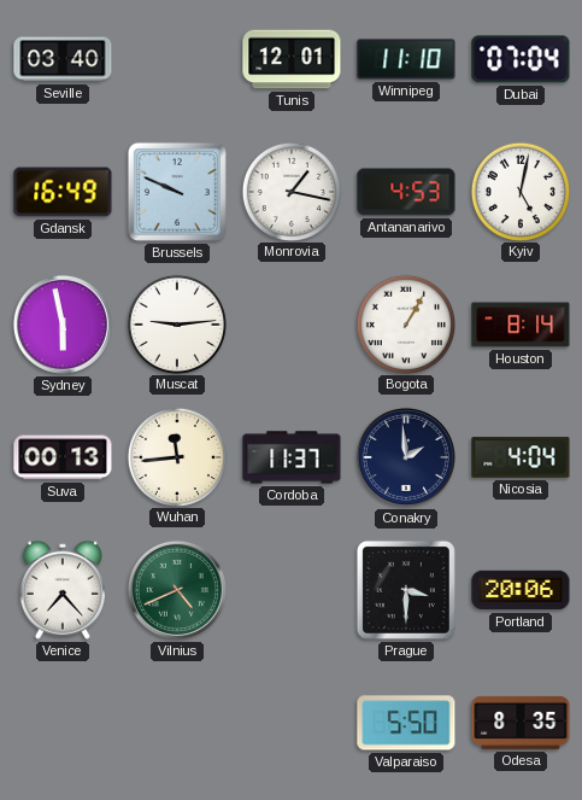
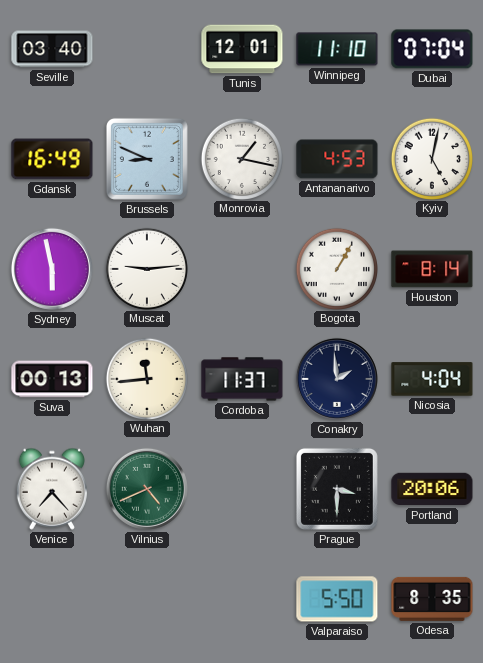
Brussels: 9:49 -> 8:49 (147, 159)
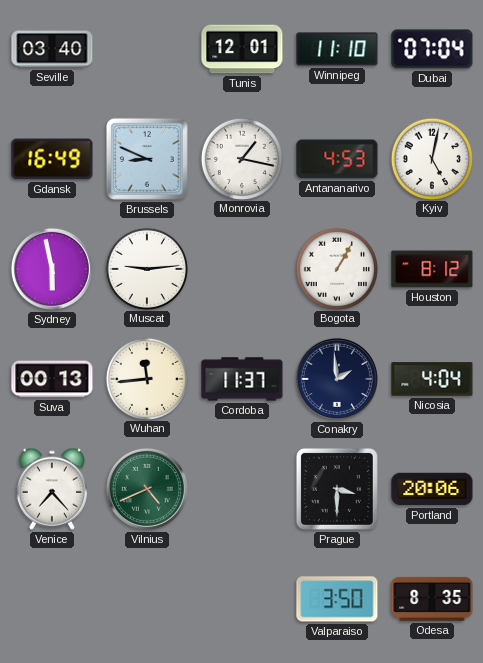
Houston: 8:14 -> 8:12 (432, 269)
Valparaiso: 5:50 -> 3:50 (337, 599)
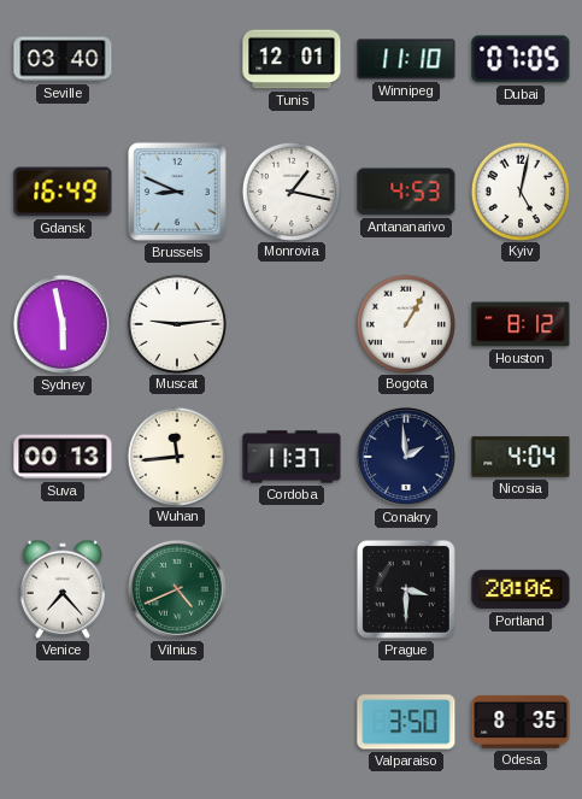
Dubai: 07:04 -> 07:05 (521, 59)
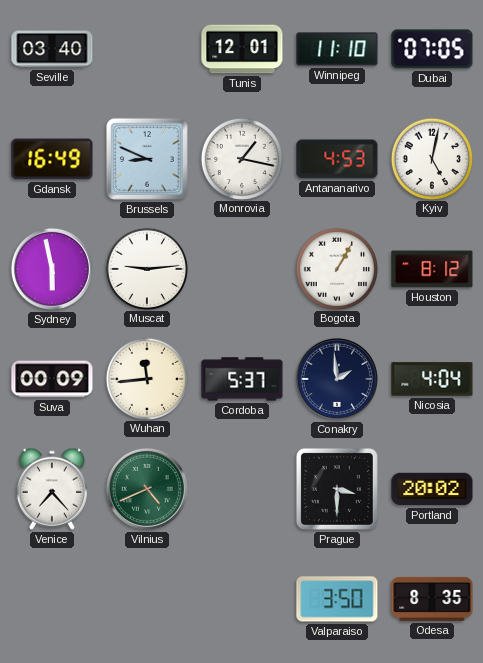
Suva: 00:13 -> 00:09 (52, 379)
Cordoba: 11:37 -> 5:37 (242, 379)
Portland: 20:06 -> 20:02 (432, 489)
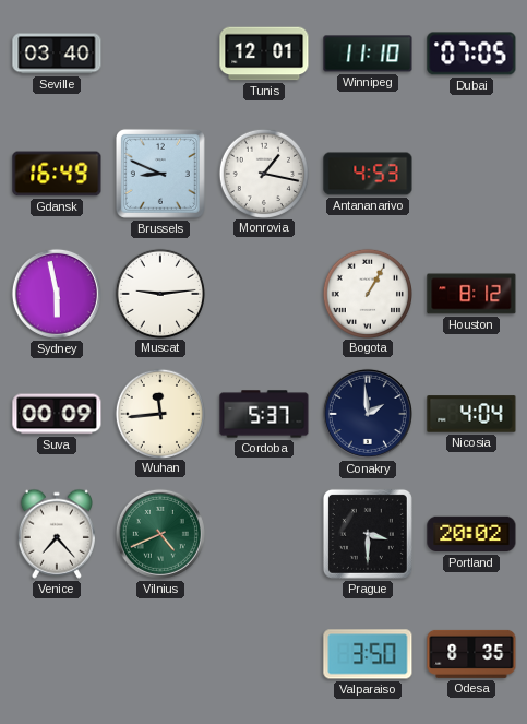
Kyiv: 5:02 -> none (431, 158)
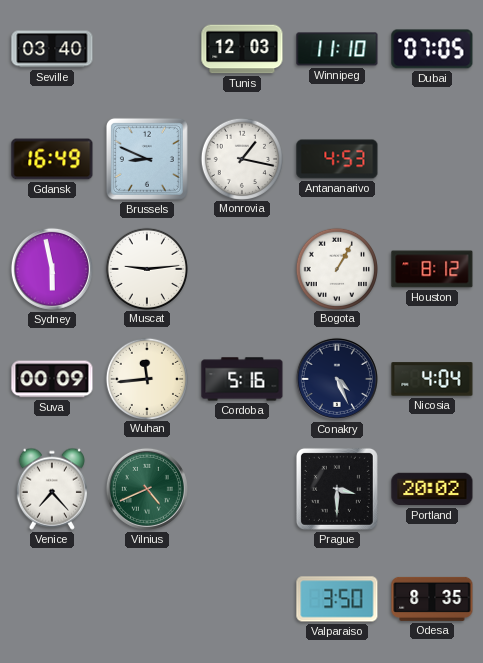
Tunis: 12:01 -> 12:03 (242, 49)
Cordoba: 5:37 -> 5:16 (242, 379)
Conakry: 1:59 -> 4:26 (337, 379)
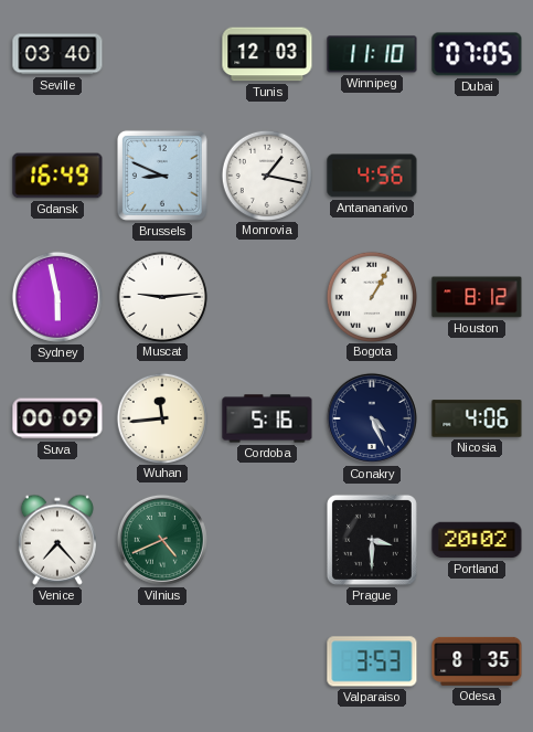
Antananarivo: 4:53 -> 4:56 (372, 176)
Nicosia: 4:04 -> 4:06 (477, 418)
Valparaiso: 3:50 -> 3:53 (372, 661)
